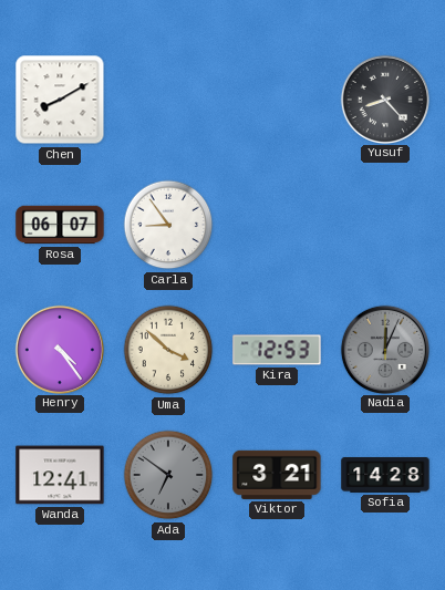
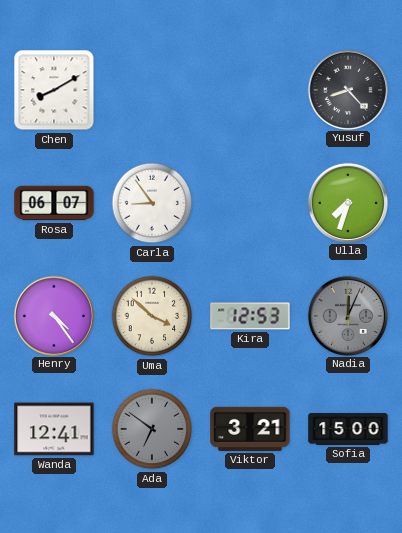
Ulla: none -> 7:33 (347, 202)
Sofia: 14:28 -> 15:00 (348, 430)
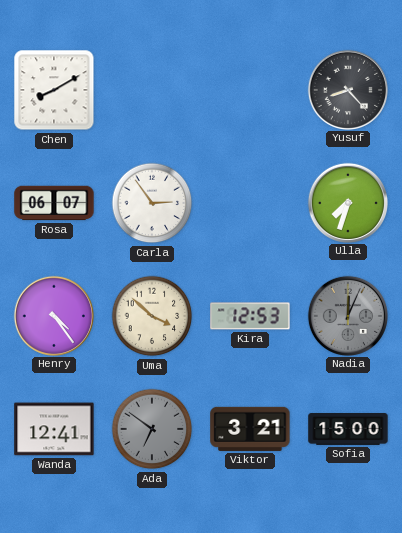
Carla: 8:54 -> 2:54 (152, 203)
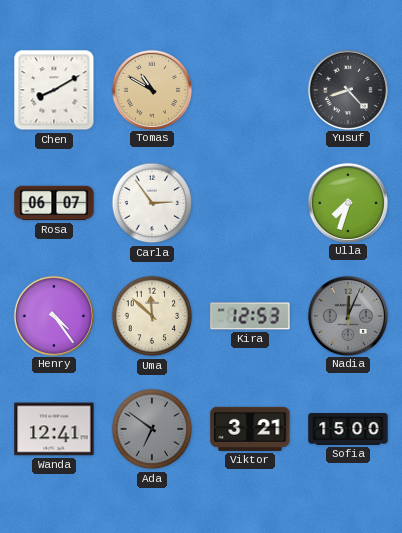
Tomas: none -> 10:50 (151, 89)
Uma: 3:52 -> 11:52 (152, 316)
